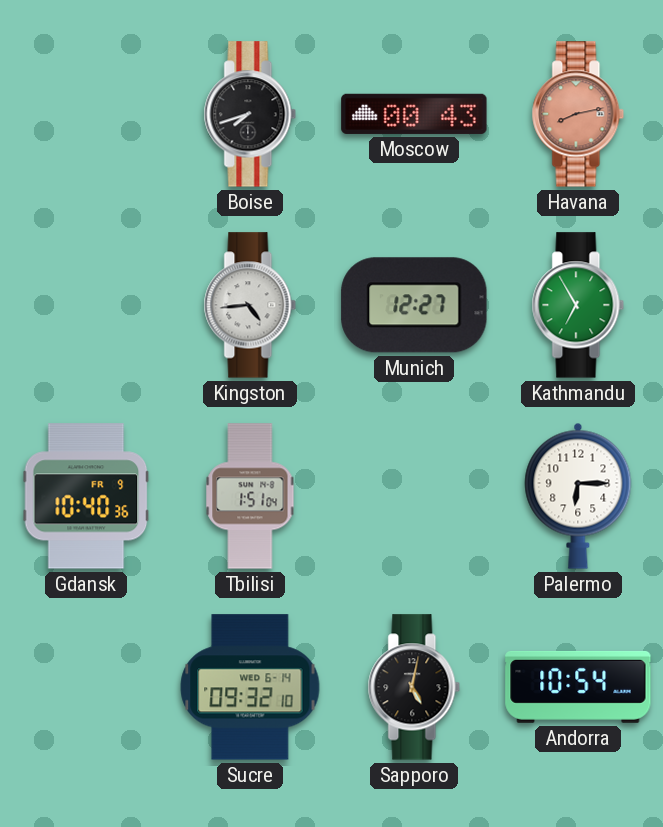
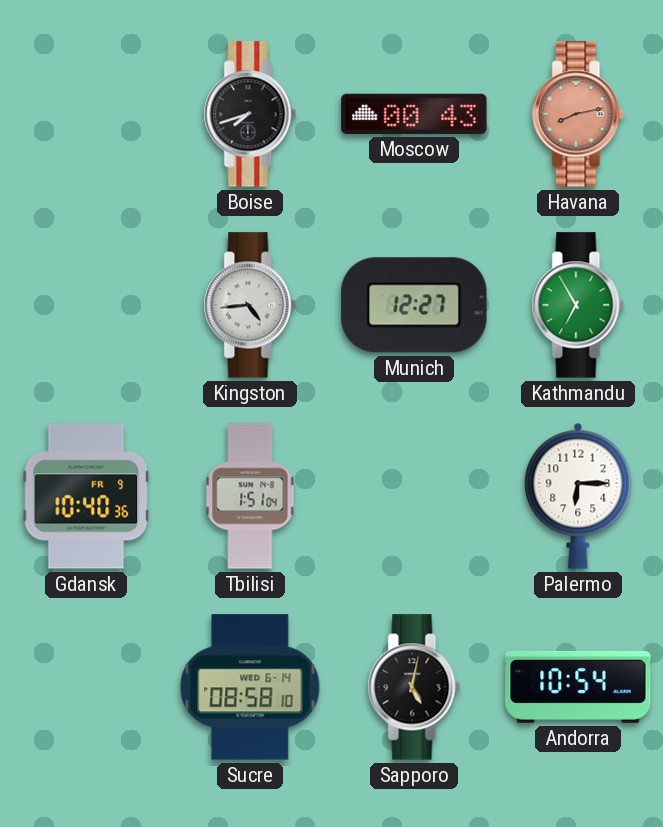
Sucre: 09:32 -> 08:58 (250, 687)
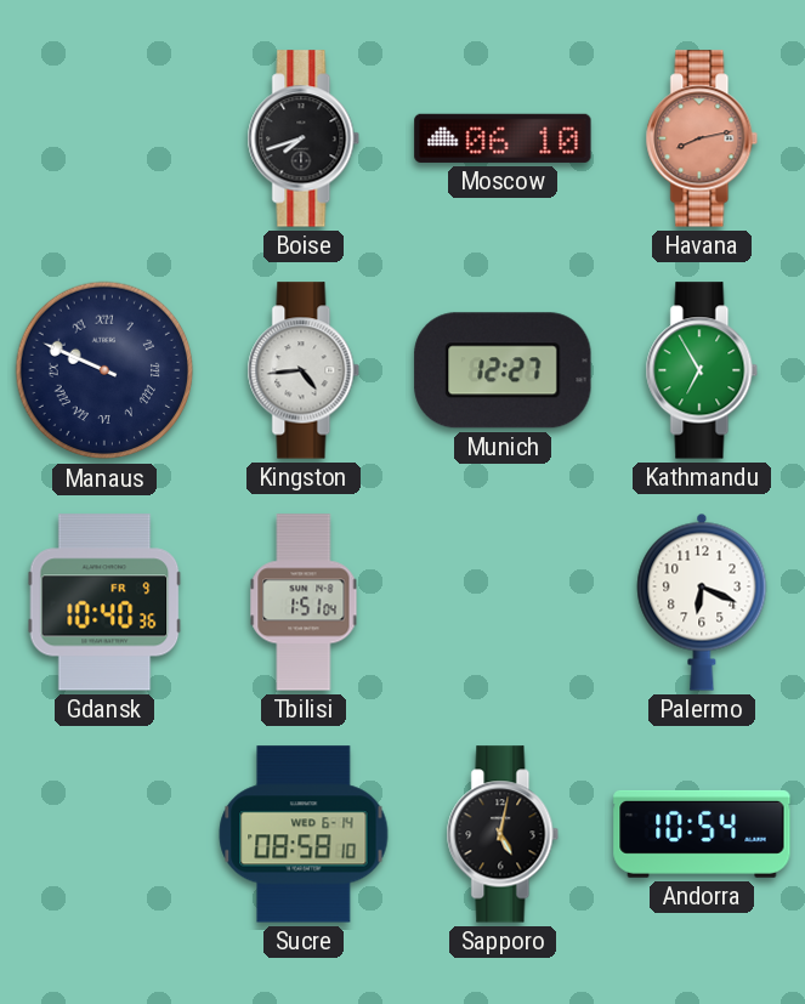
Moscow: 00:43 -> 06:10 (503, 138)
Manaus: none -> 9:49 (104, 370)
Palermo: 6:15 -> 6:19 (702, 602)
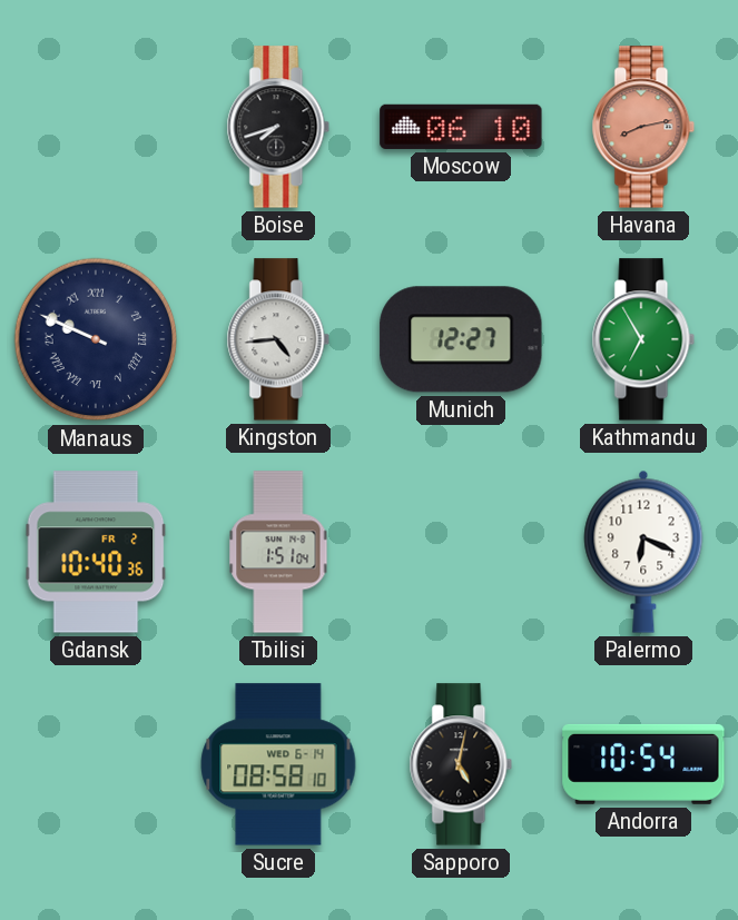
Gdansk date: FR 9 -> FR 2 (96, 552)
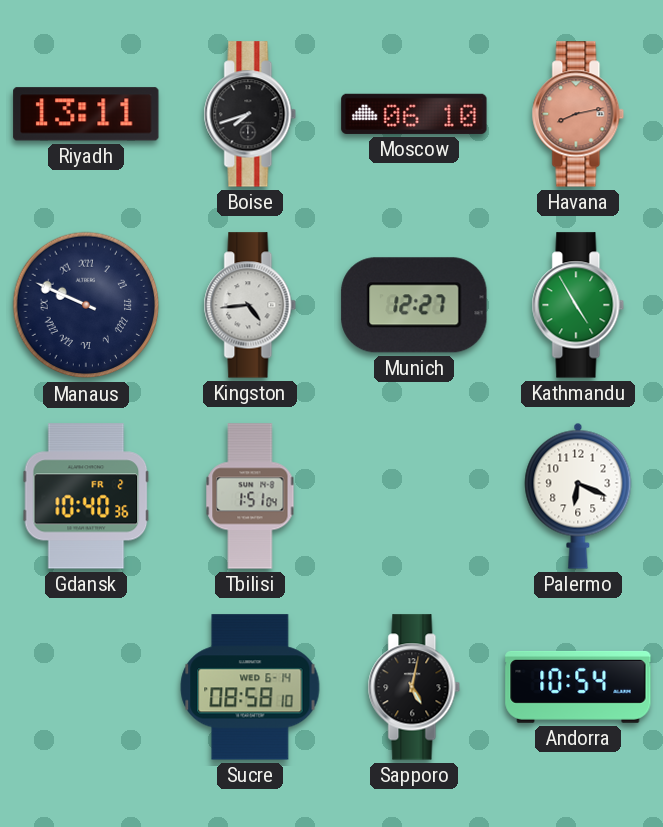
Riyadh: none -> 13:11 (86, 114)
Kathmandu: 6:55 -> 4:55 (578, 305)
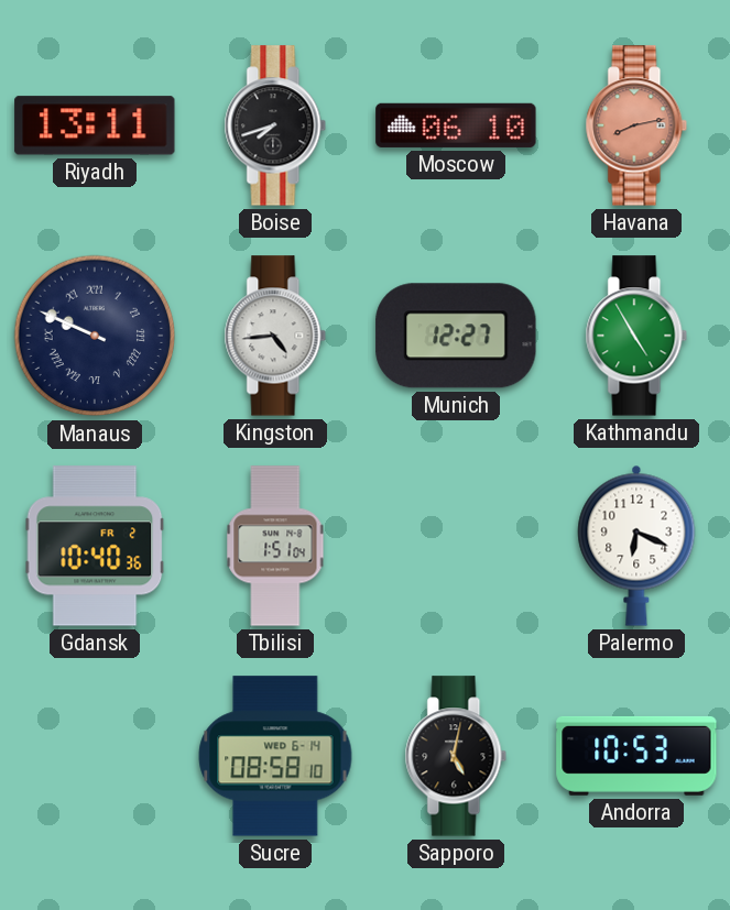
Andorra: 10:54 -> 10:53 (636, 756)
